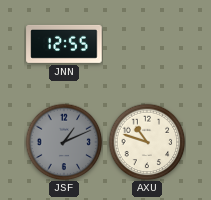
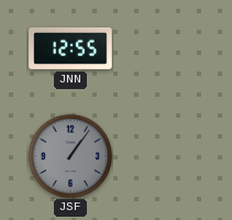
JSF: 1:11 -> 1:06 (70, 156)
AXU: 10:48 -> none (147, 142)
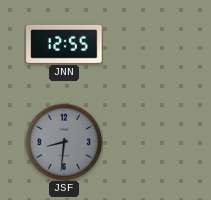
JSF: 1:06 -> 8:31 (64, 142)
